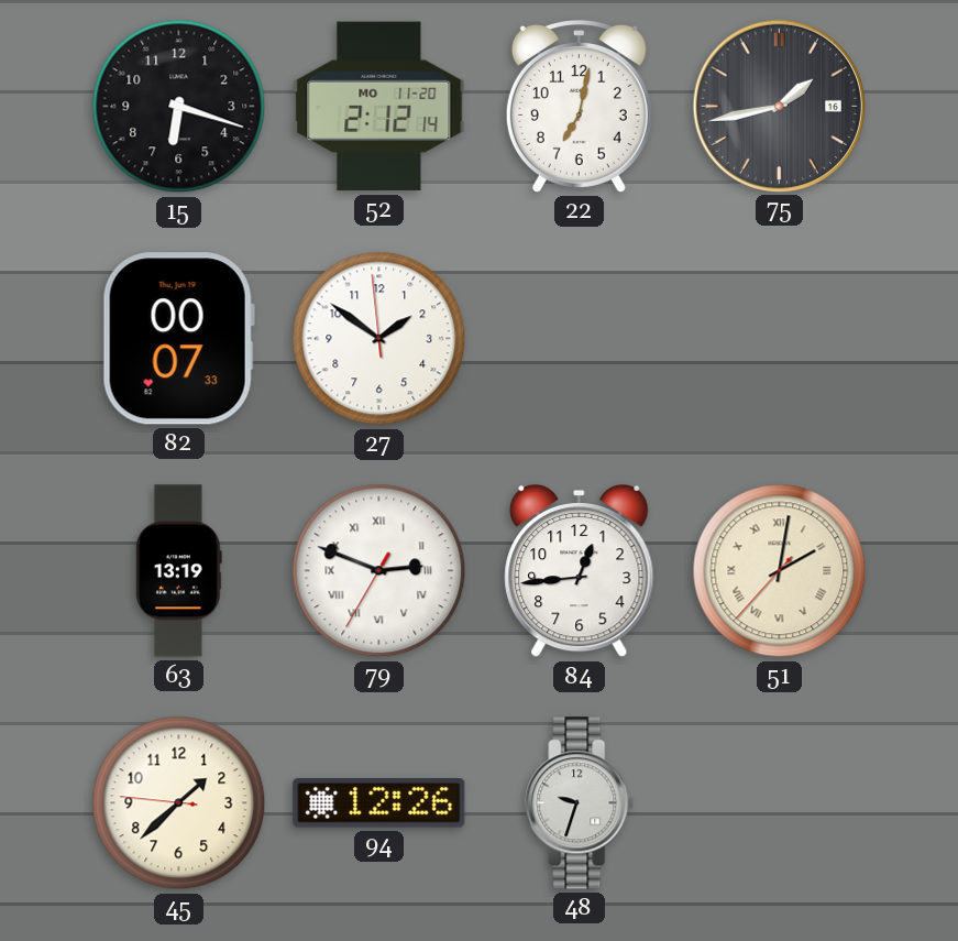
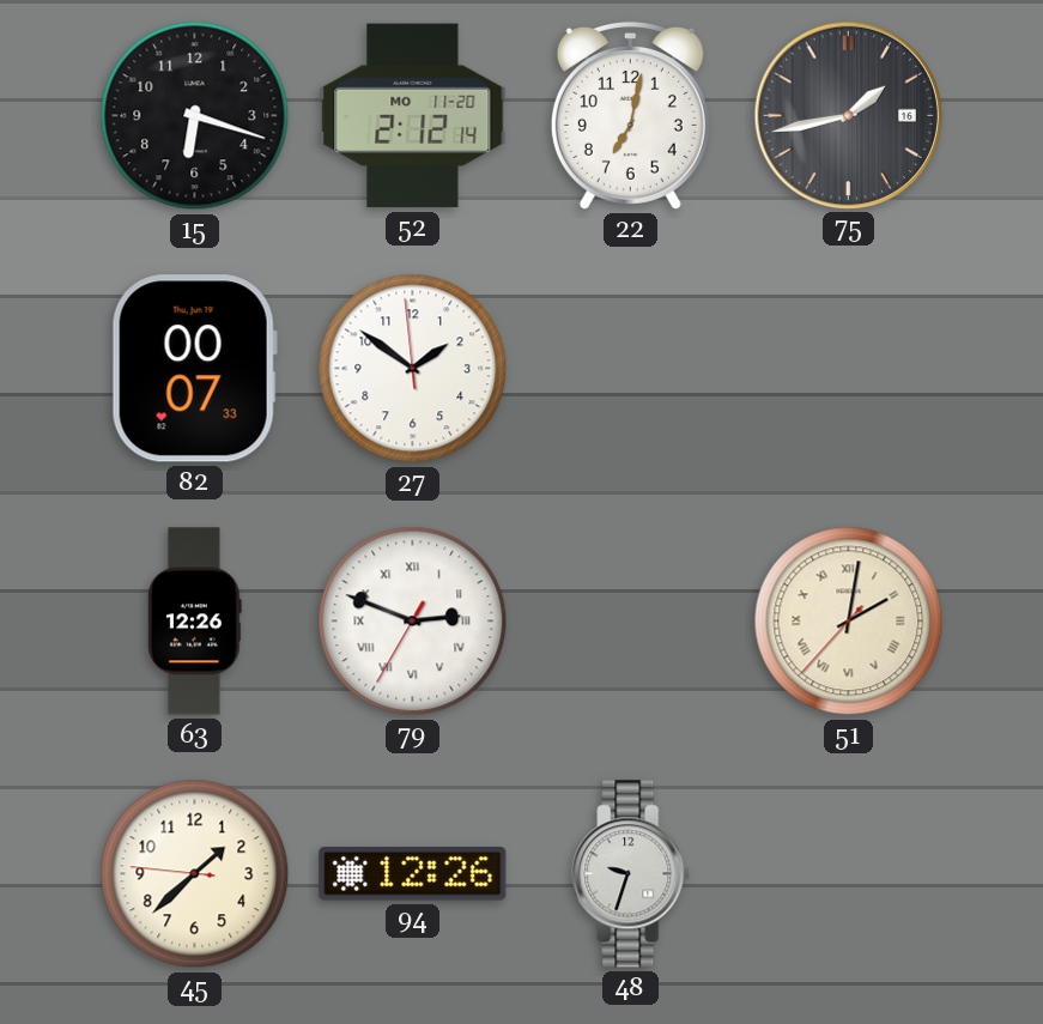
63: 13:19 -> 12:26 (195, 622)
84: 12:44 -> none (580, 571)
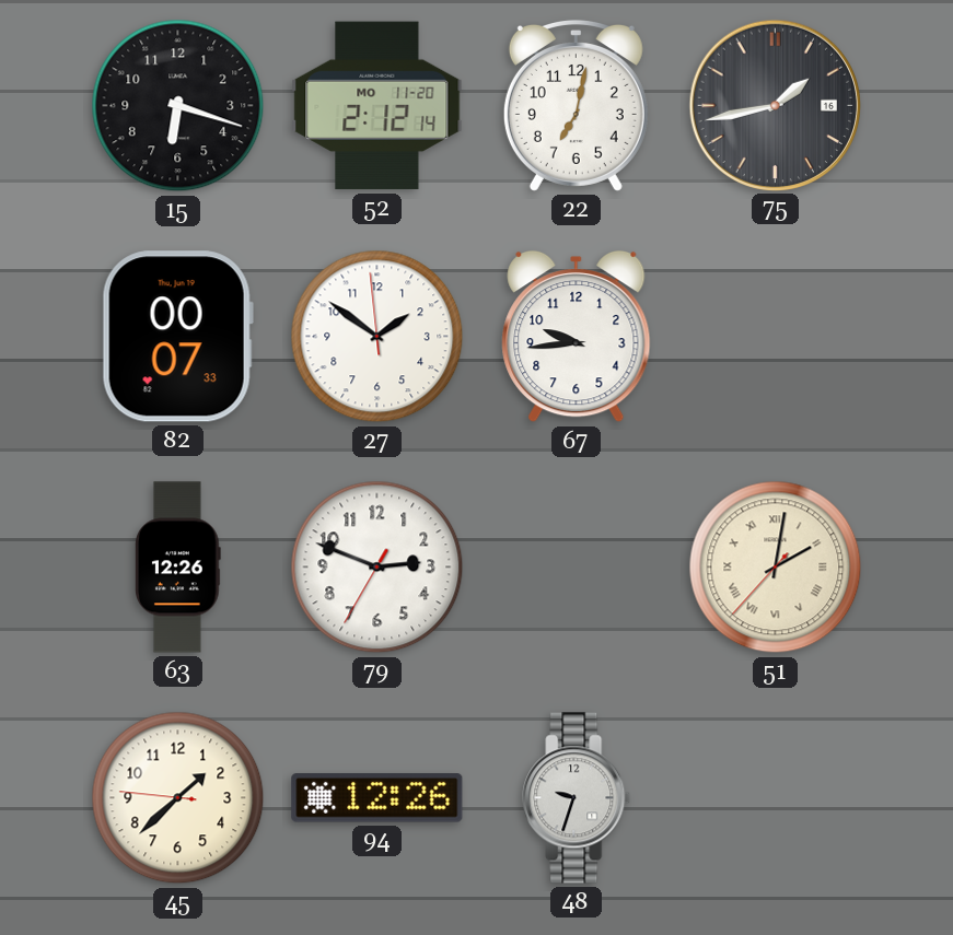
67: none -> 9:44 (577, 337)
79 numerals: Roman -> Arabic (377, 568)
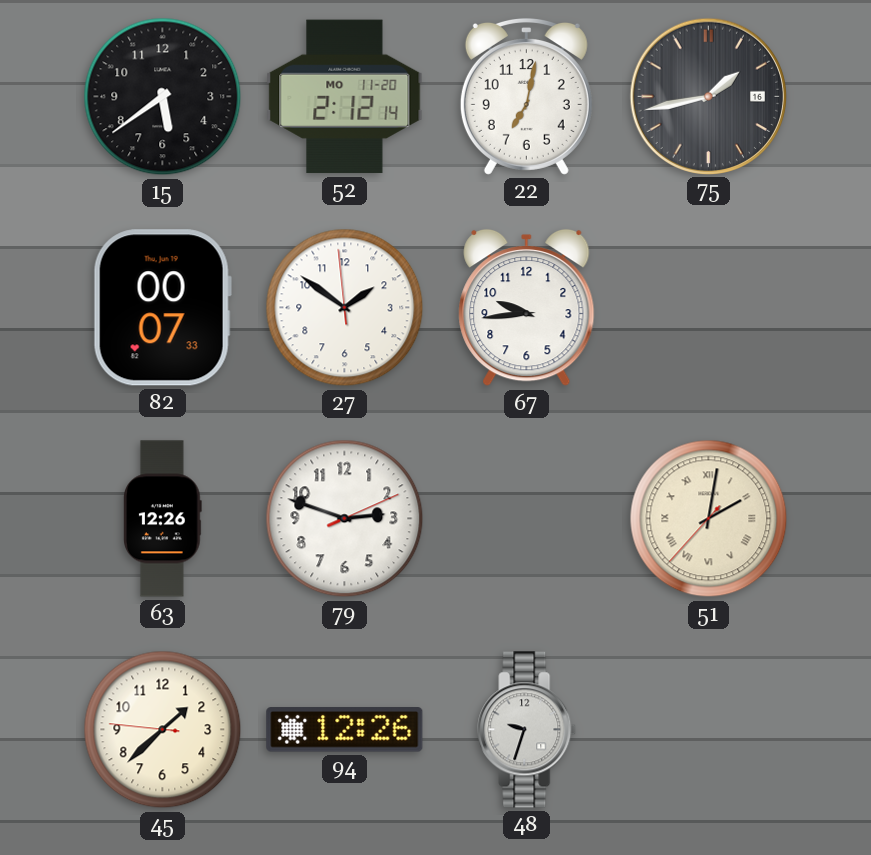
15: 6:18 -> 5:39 (163, 97)
79: 2:48:35 -> 2:48:11 (345, 519)
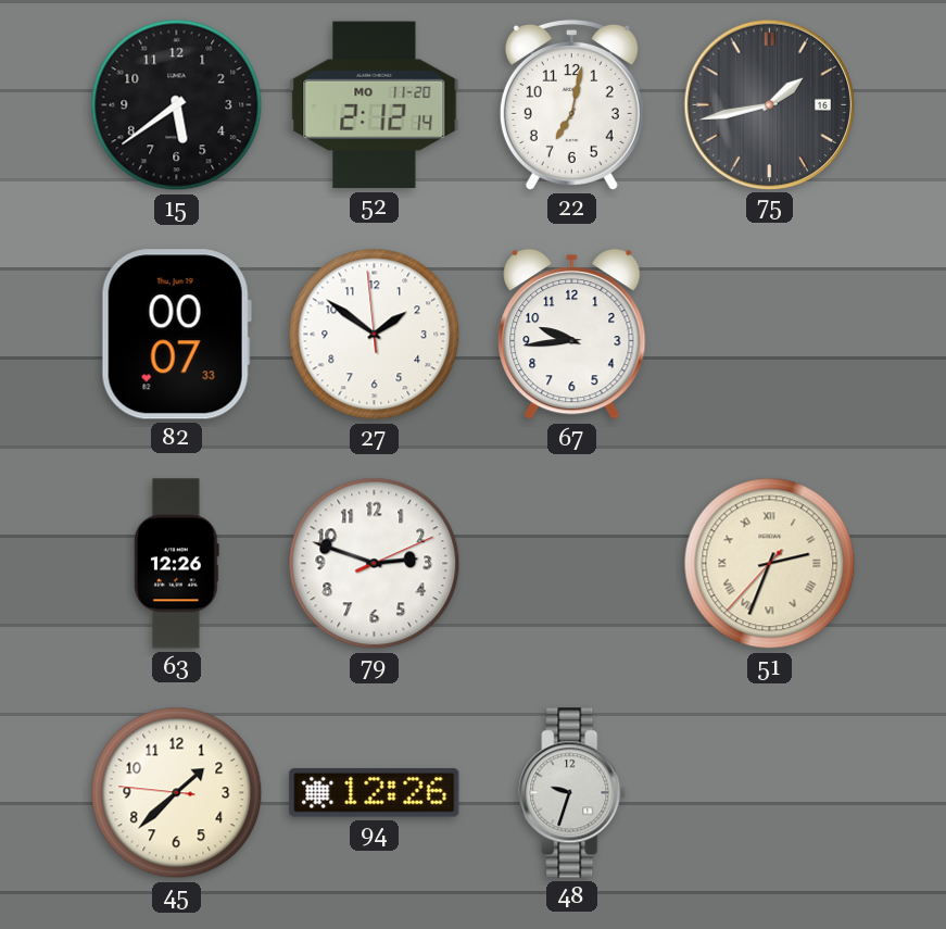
51: 2:01 -> 2:33 (770, 564)
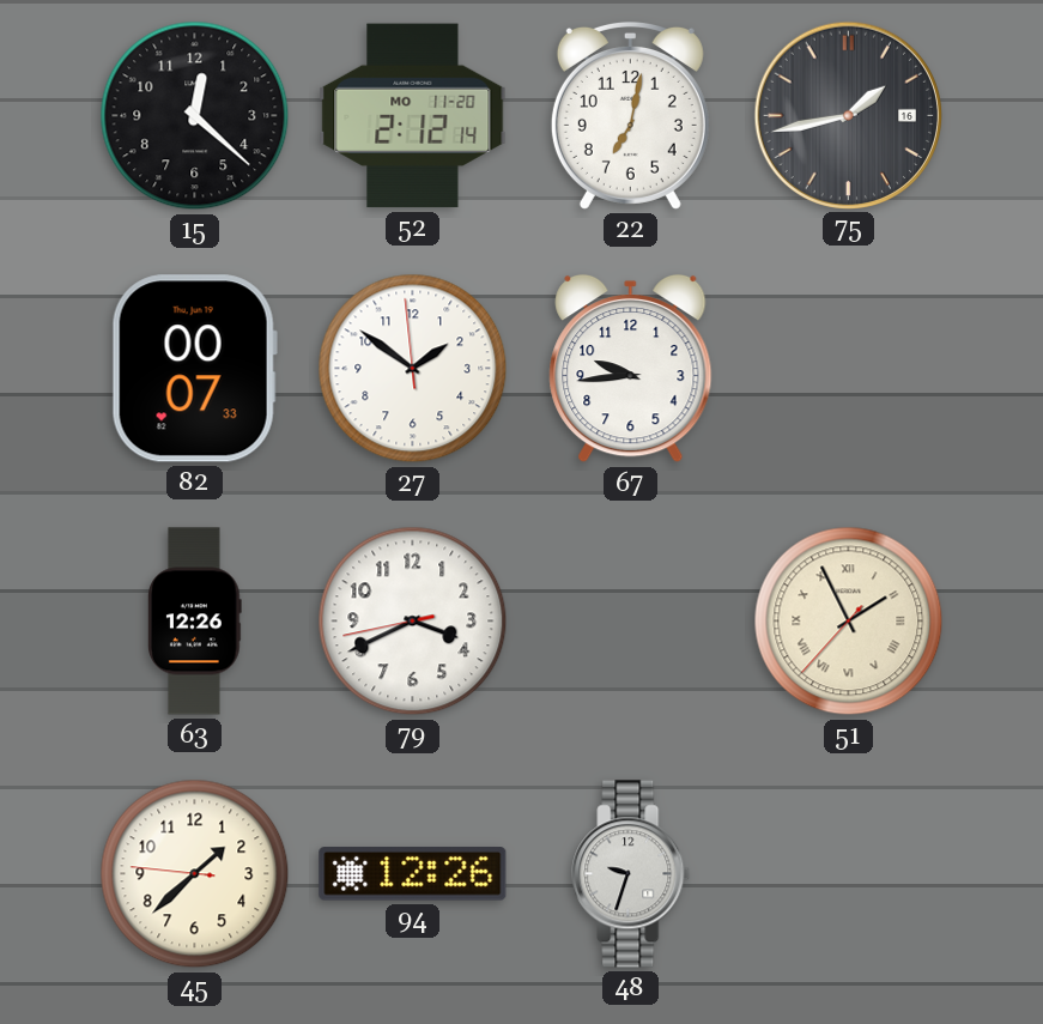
15: 5:39 -> 12:22 (195, 116)
79: 2:48 -> 3:40 (413, 622)
51: 2:33 -> 1:55 (849, 622)
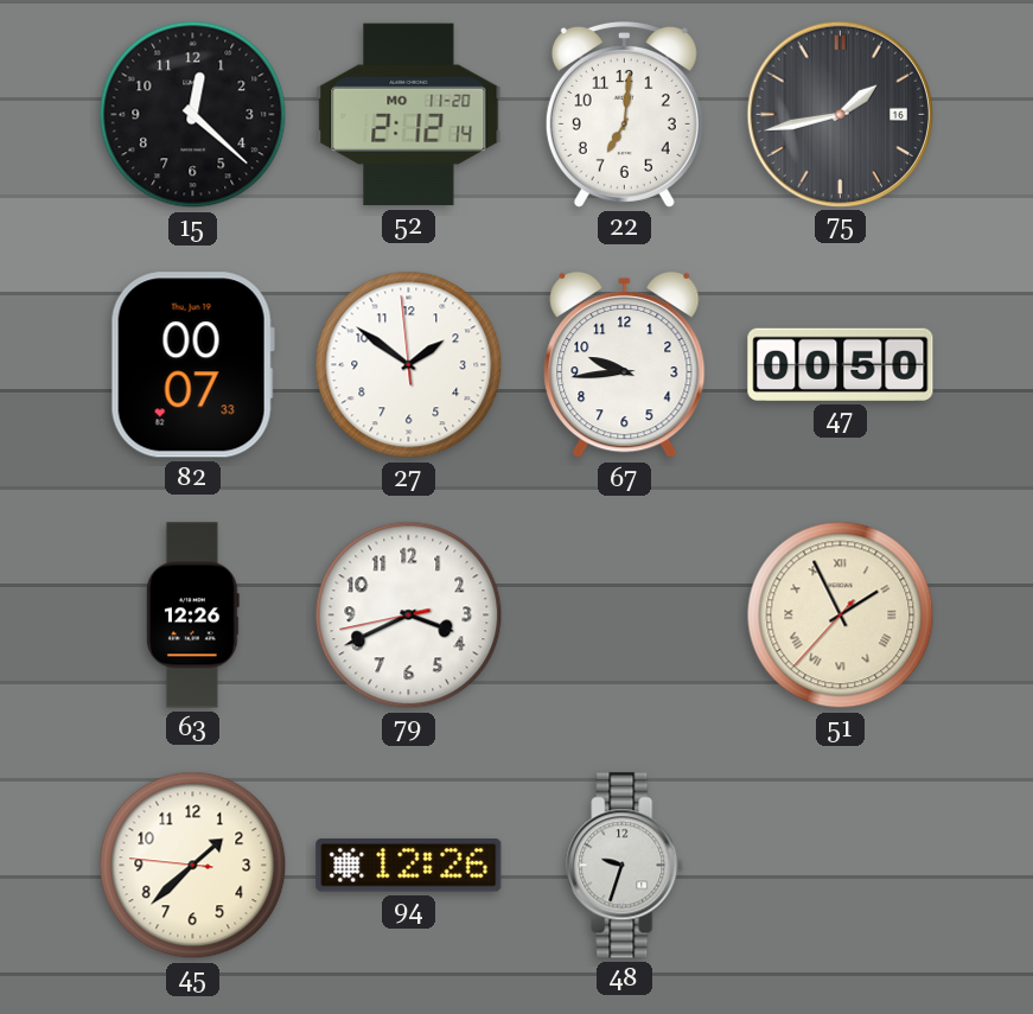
22: 7:02 -> 7:01 (624, 114)
47: none -> 00:50 (841, 364)
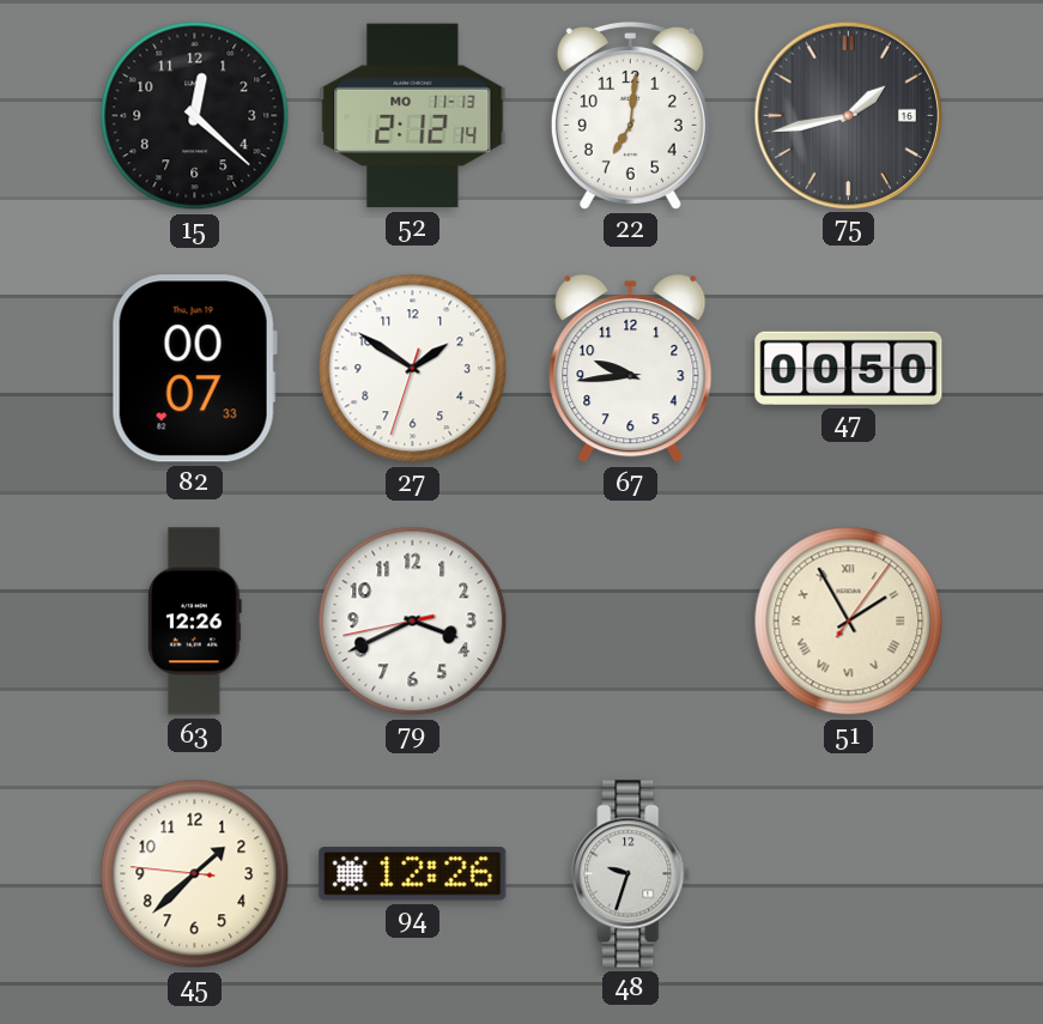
52 date: MO 11-20 -> MO 11-13 (413, 116)
27: 1:50:59 -> 1:50:33 (413, 369)
51: 1:55:37 -> 1:55:06 (849, 622)
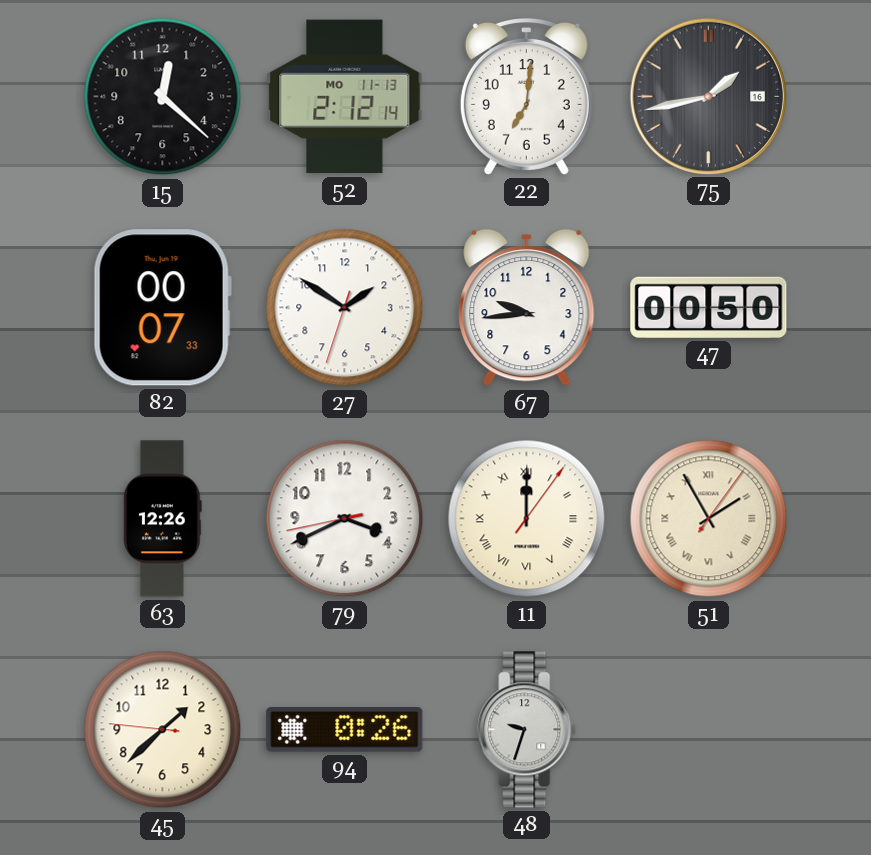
11: none -> 12:00 (527, 519)
94: 12:26 -> 0:26 (345, 730)
